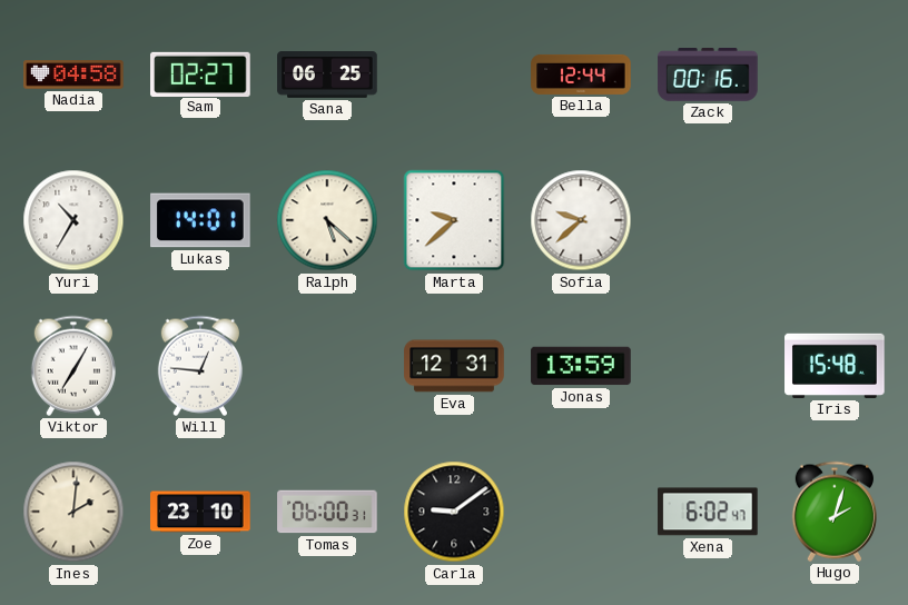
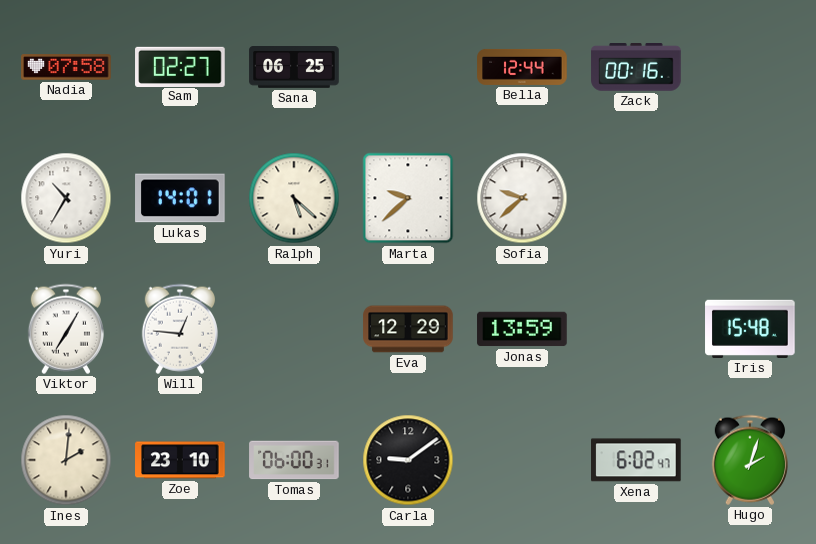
Nadia: 04:58 -> 07:58 (66, 67)
Eva: 12:31 -> 12:29 (408, 329)
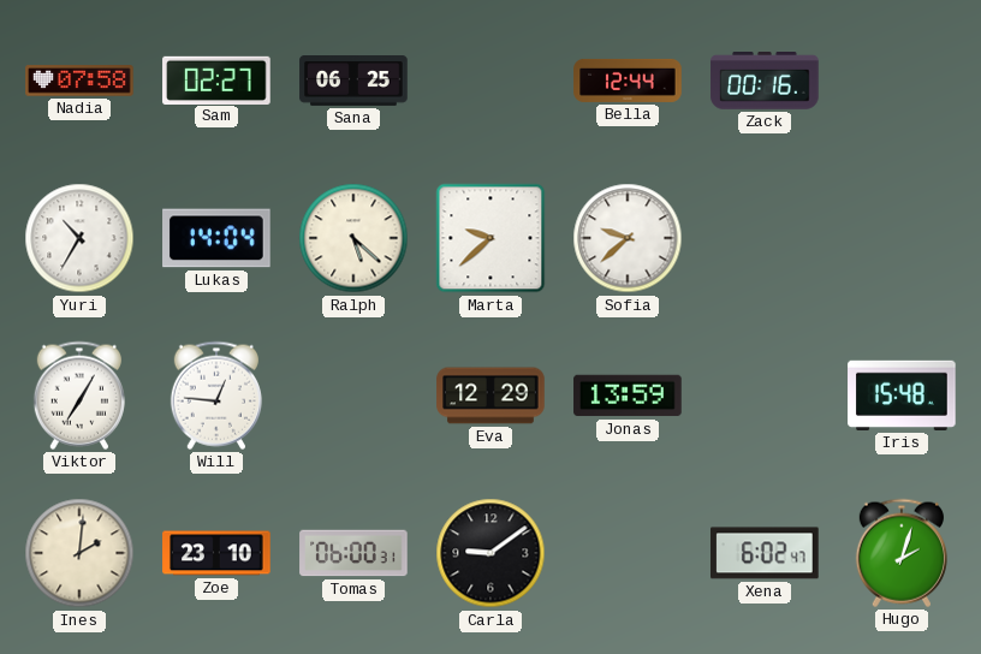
Lukas: 14:01 -> 14:04 (216, 238)
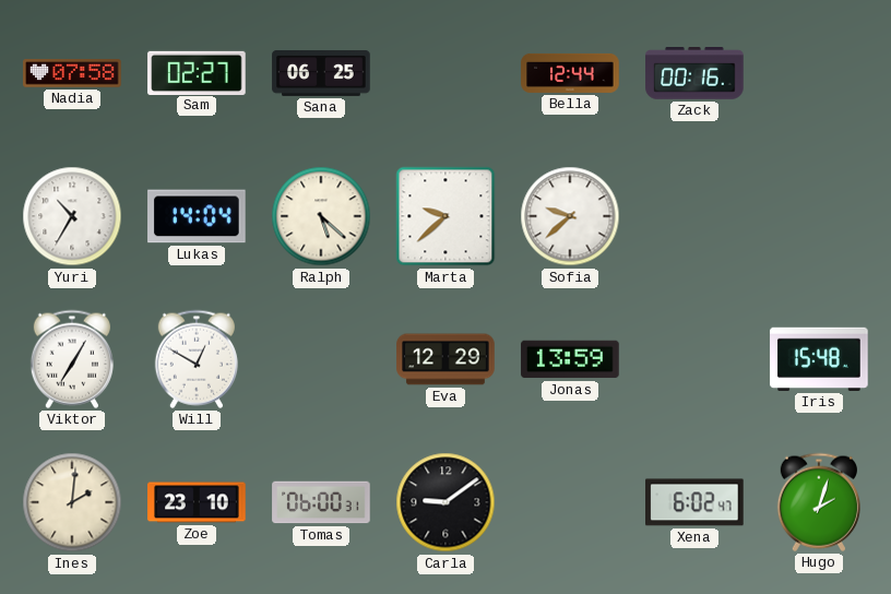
Will: 12:46 -> 12:50 (197, 359)
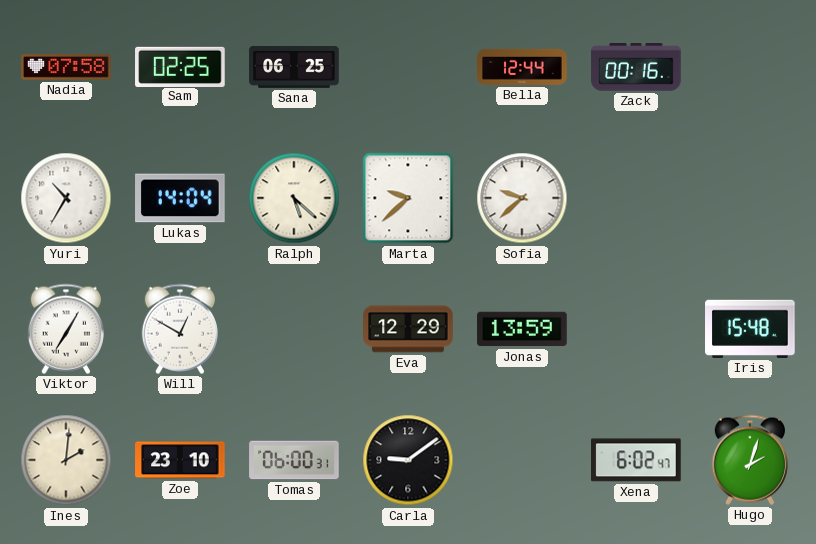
Sam: 02:27 -> 02:25 (180, 66)
